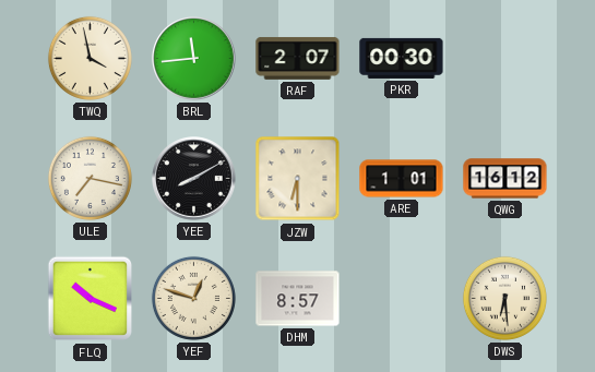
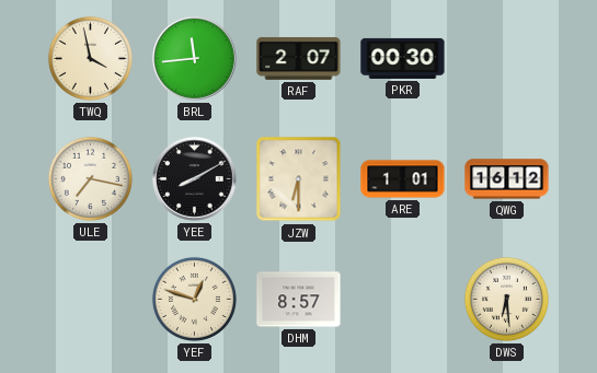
FLQ: 10:19 -> none (91, 299)
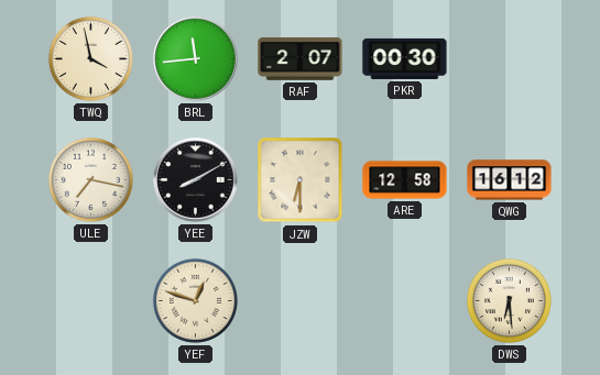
ARE: 1:01 -> 12:58 (405, 180)
DHM: 8:57 -> none (299, 300)
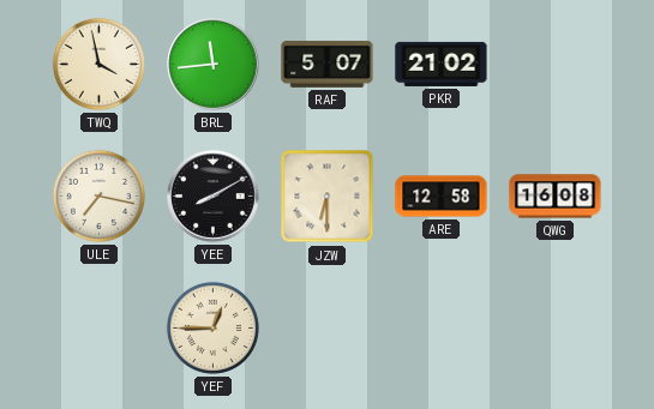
RAF: 2:07 -> 5:07 (328, 64)
PKR: 00:30 -> 21:02 (442, 64)
QWG: 16:12 -> 16:08 (556, 197)
YEF: 12:48 -> 12:45 (212, 327)
DWS: 6:29 -> none (509, 300)
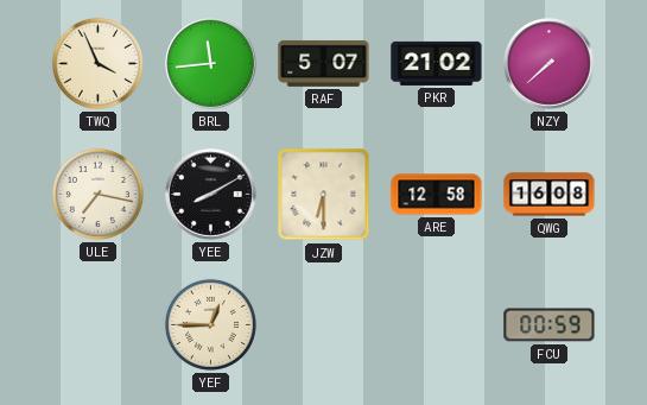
TWQ: 3:58 -> 3:56 (97, 63)
NZY: none -> 7:38 (550, 64)
FCU: none -> 00:59 (550, 325)
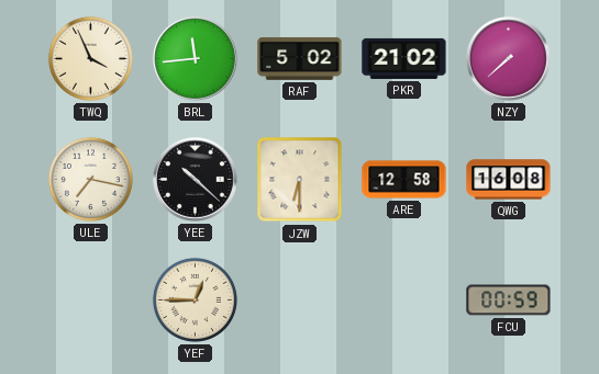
RAF: 5:07 -> 5:02 (300, 58)
YEE: 8:10 -> 10:22 (196, 180)
